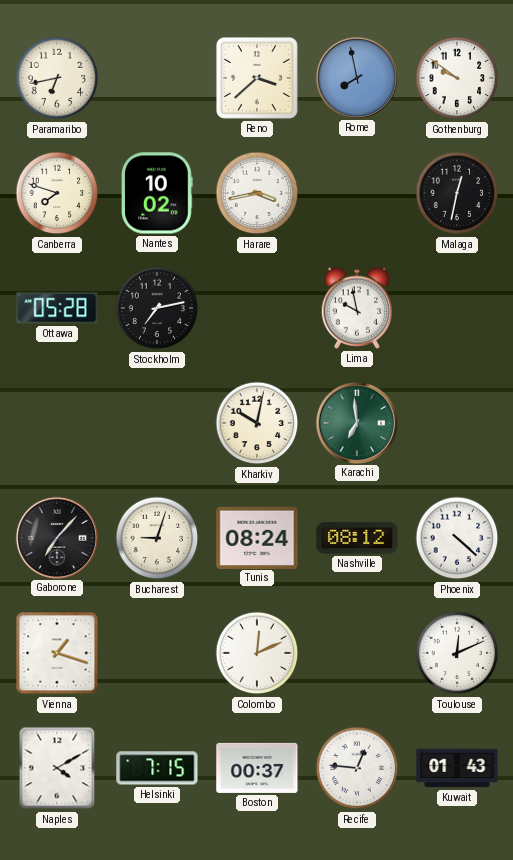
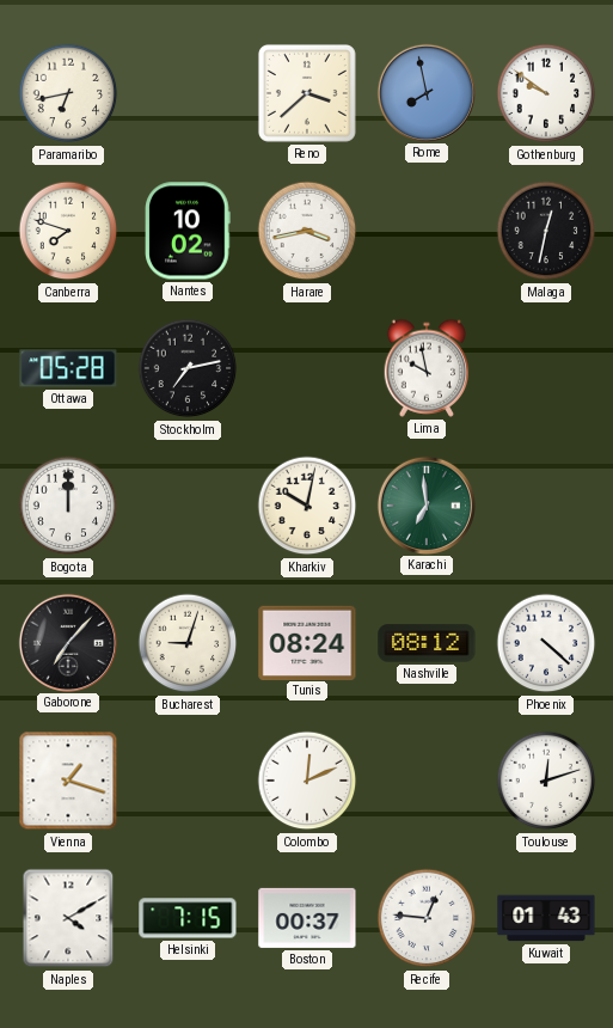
Bogota: none -> 12:00 (68, 506)
Toulouse: 12:11 -> 12:12 (546, 781)
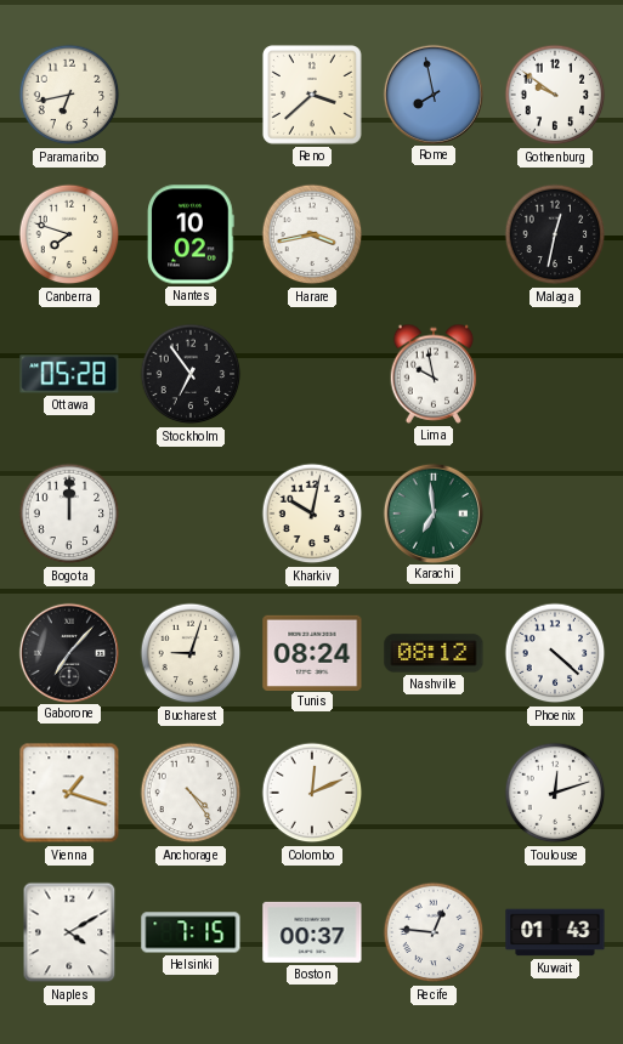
Stockholm: 7:13 -> 6:54 (191, 374)
Anchorage: none -> 4:24 (191, 793)
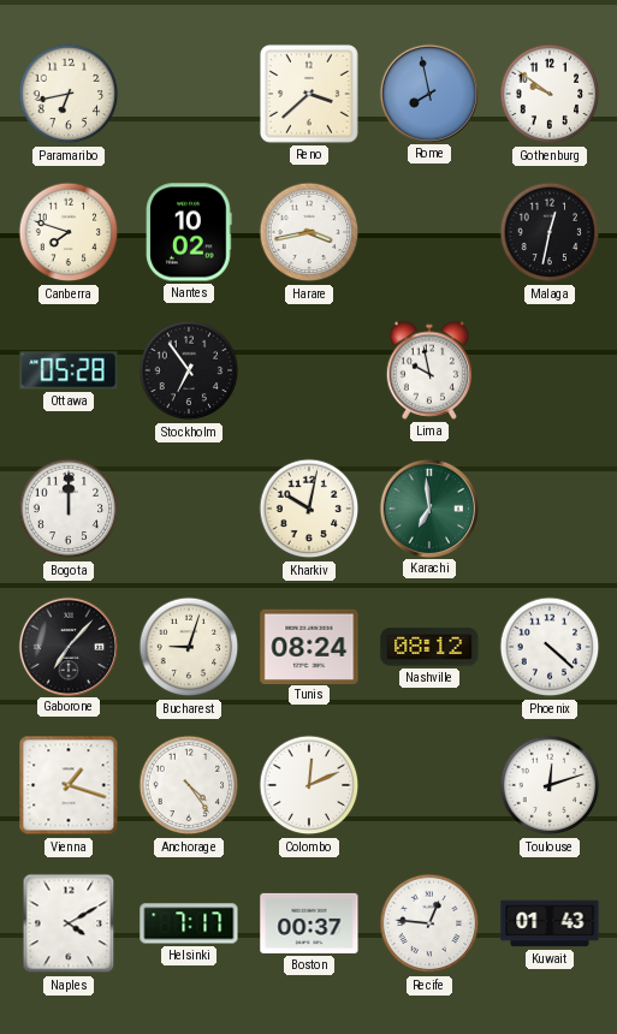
Helsinki: 7:15 -> 7:17 (189, 923)
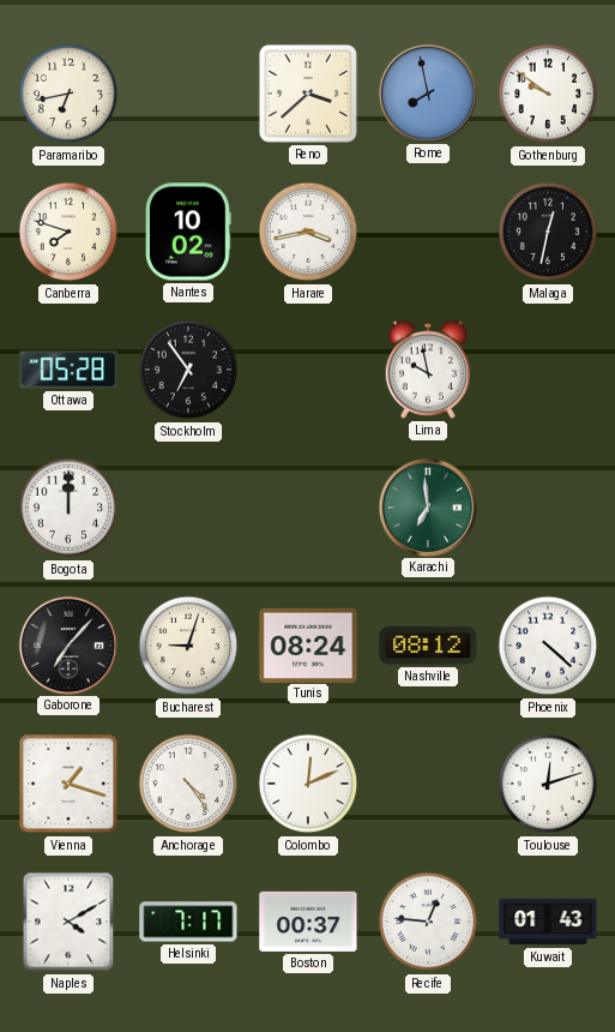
Kharkiv: 10:02 -> none (309, 509)
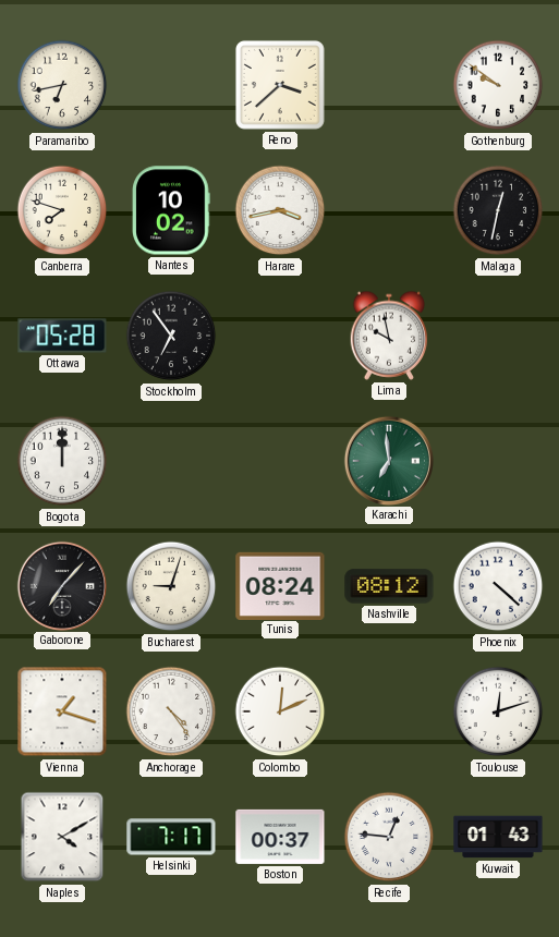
Rome: 7:58 -> none (427, 92)
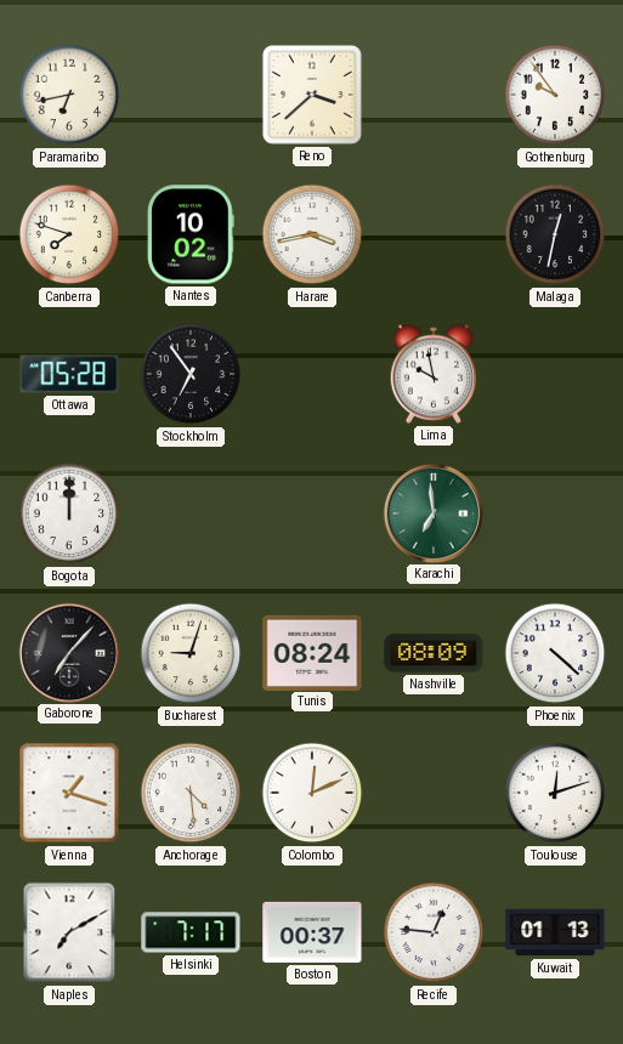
Gothenburg: 9:51 -> 9:54 (555, 95)
Nashville: 08:12 -> 08:09 (434, 653)
Anchorage: 4:24 -> 4:29 (191, 793)
Naples: 4:10 -> 7:10 (69, 932)
Kuwait: 01:43 -> 01:13 (555, 932)
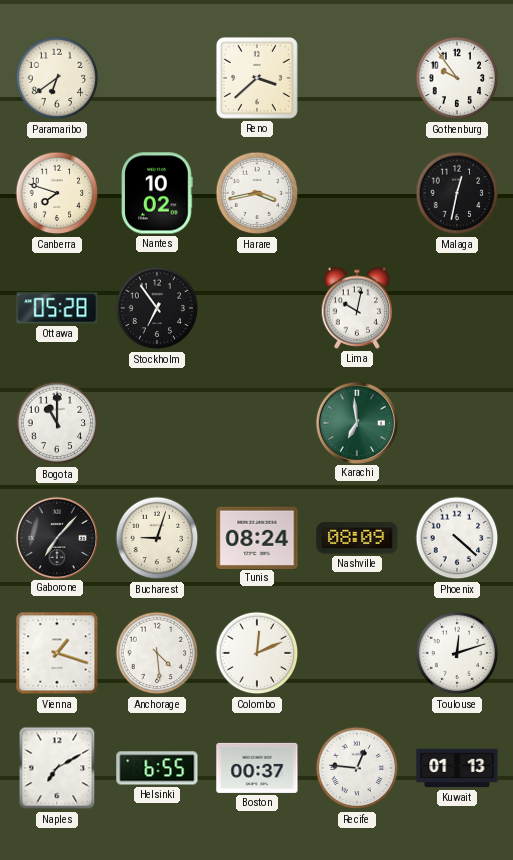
Paramaribo: 6:43 -> 6:39 (57, 78)
Lima: 9:58 -> 10:02 (357, 308)
Bogota: 12:00 -> 11:00 (57, 423)
Helsinki: 7:17 -> 6:55 (157, 768)
